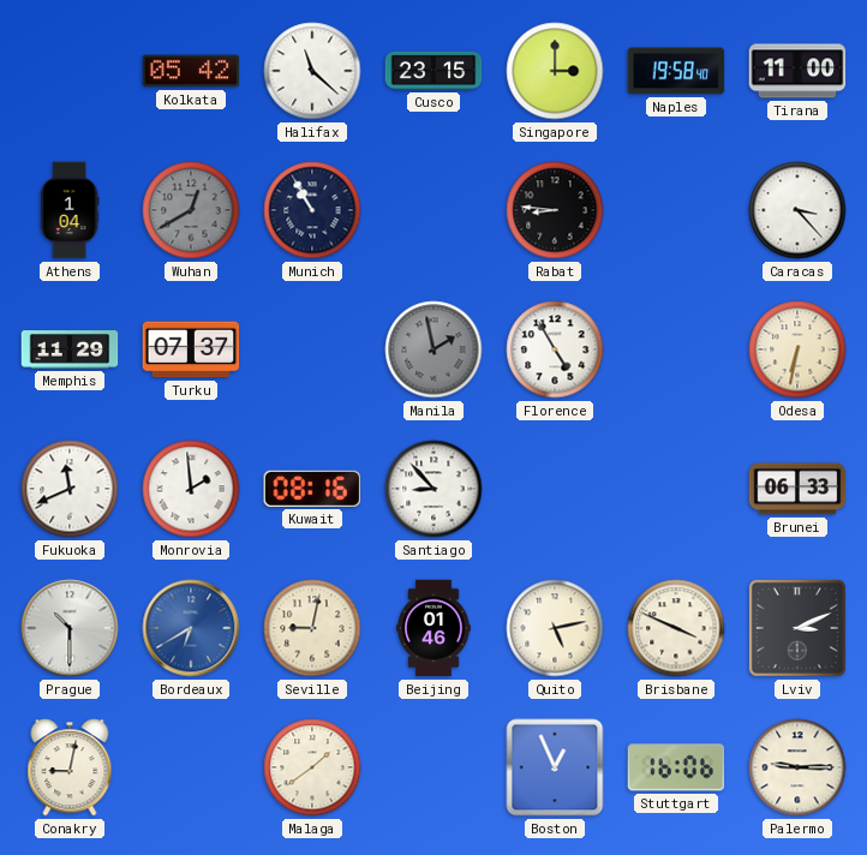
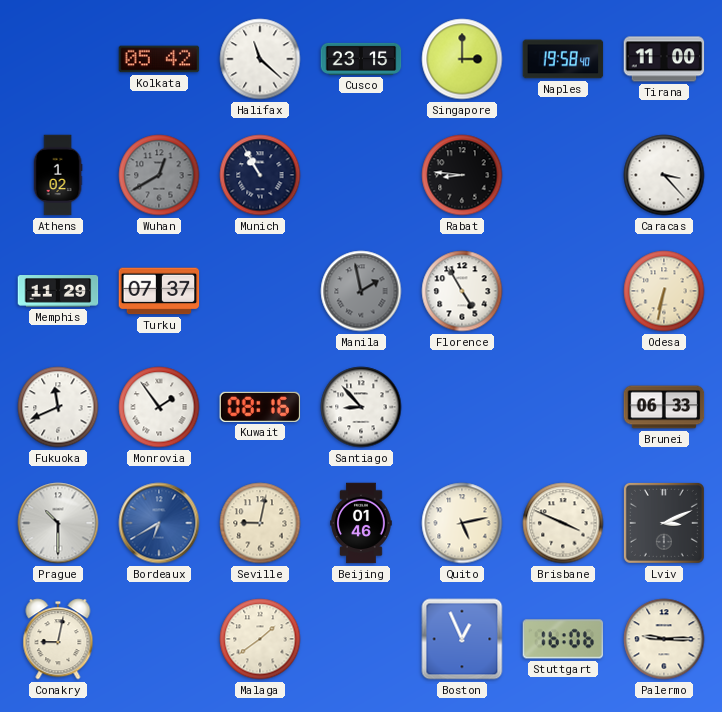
Athens: 1:04 -> 1:02 (58, 175)
Monrovia: 1:59 -> 1:54 (159, 407)
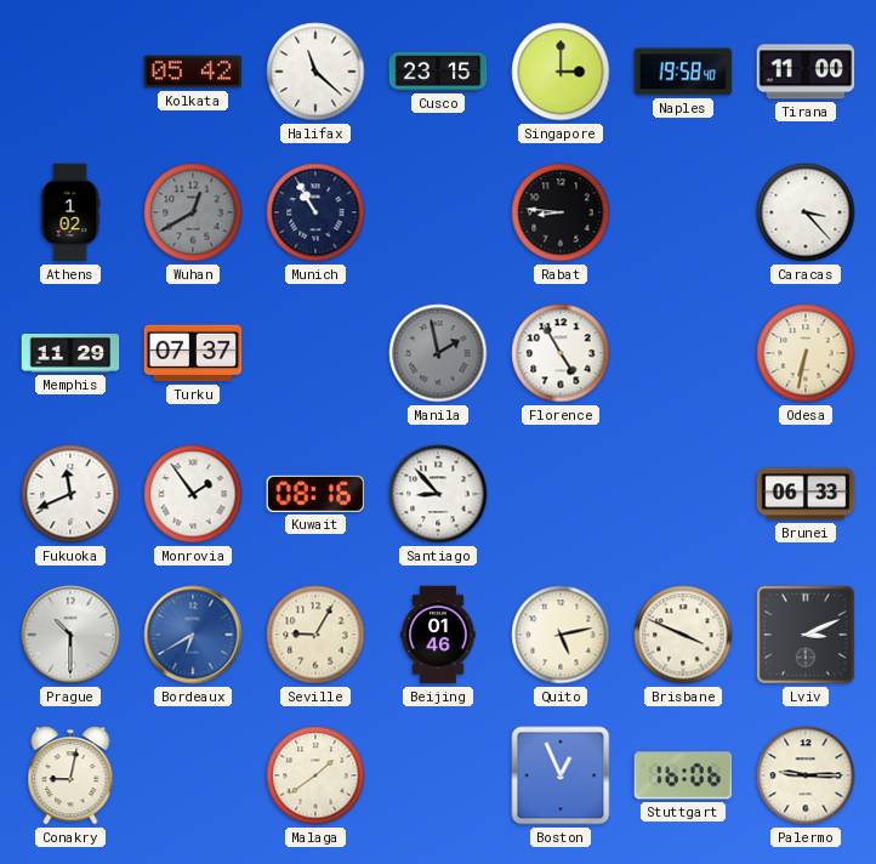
Seville: 9:02 -> 9:05 (315, 635)
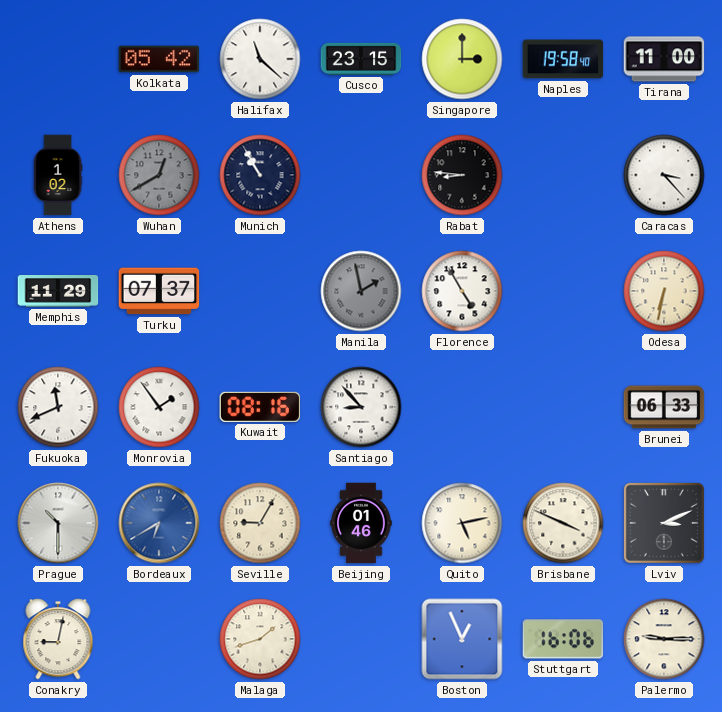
Malaga: 1:39 -> 1:42 (260, 639)
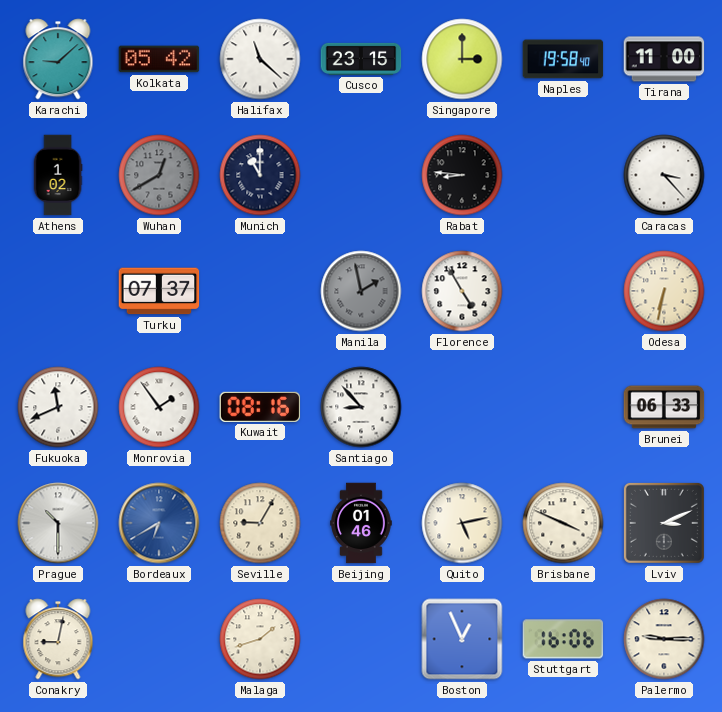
Karachi: none -> 9:08 (58, 59)
Munich: 10:55 -> 11:00 (260, 175)
Memphis: 11:29 -> none (58, 292)
